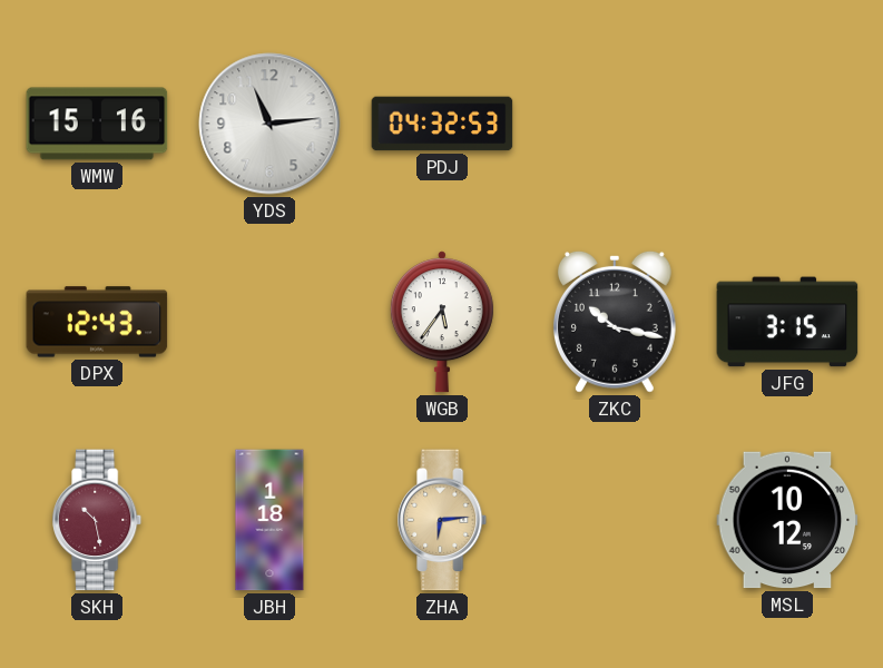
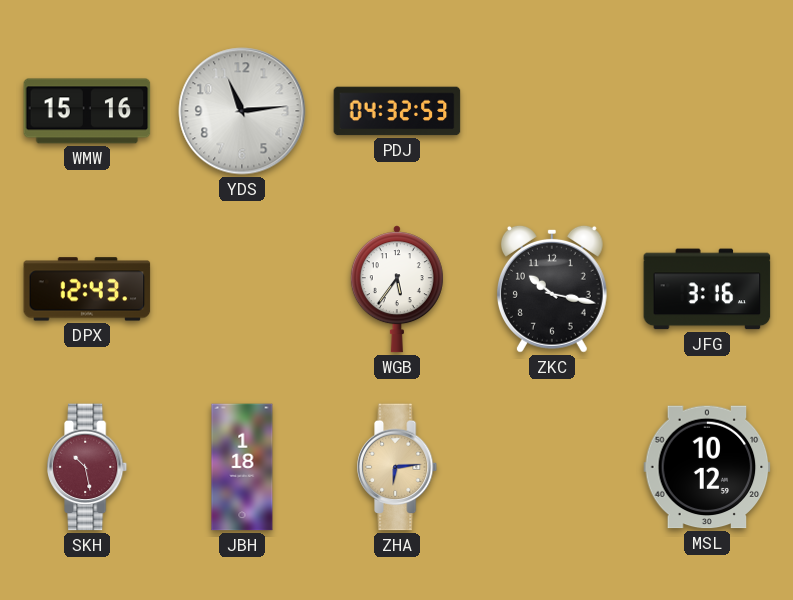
JFG: 3:15 -> 3:16 (707, 289)
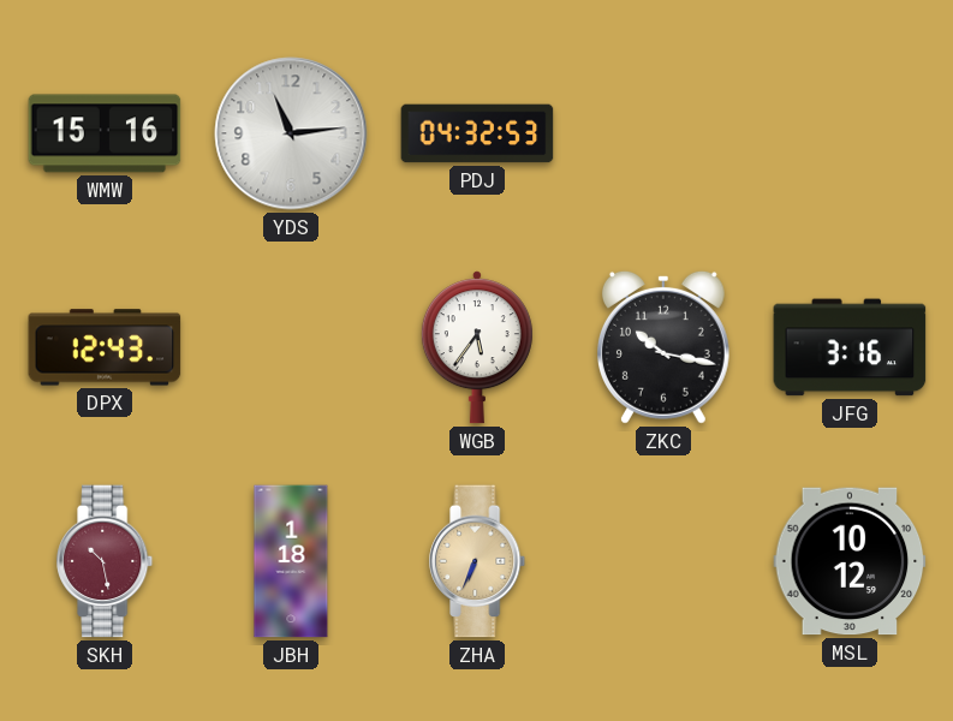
ZHA: 6:14 -> 6:34 (478, 561)
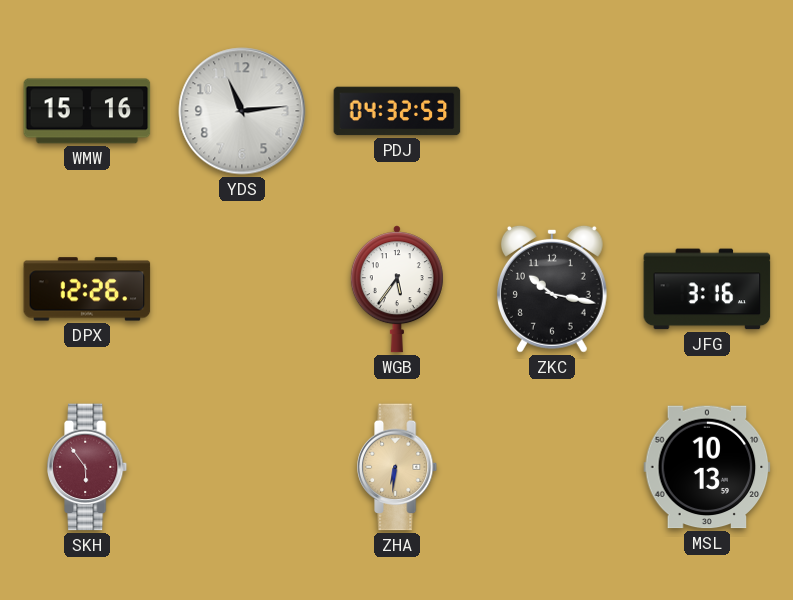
DPX: 12:43 -> 12:26 (87, 289)
SKH: 10:28 -> 5:54 (88, 467)
JBH: 1:18 -> none (291, 561)
ZHA: 6:34 -> 6:31 (398, 467)
MSL: 10:12 -> 10:13 (707, 467)
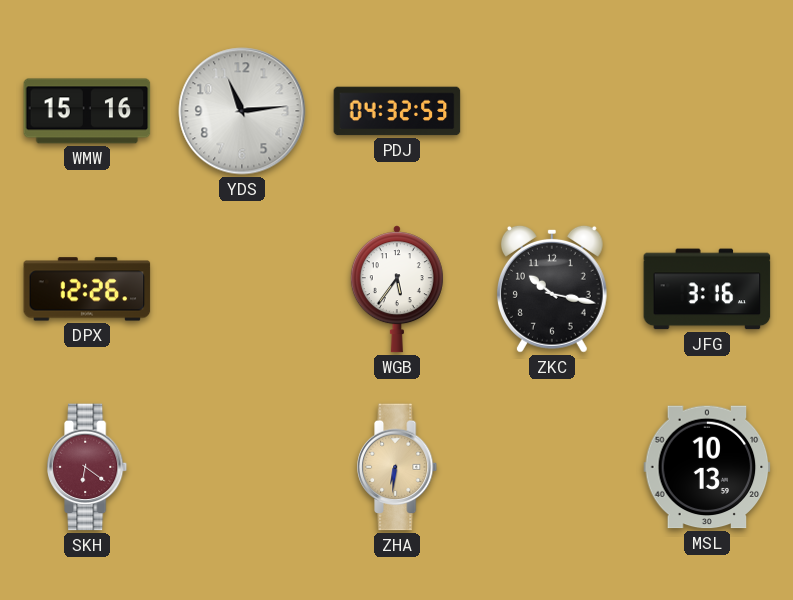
SKH: 5:54 -> 6:21 (88, 467)
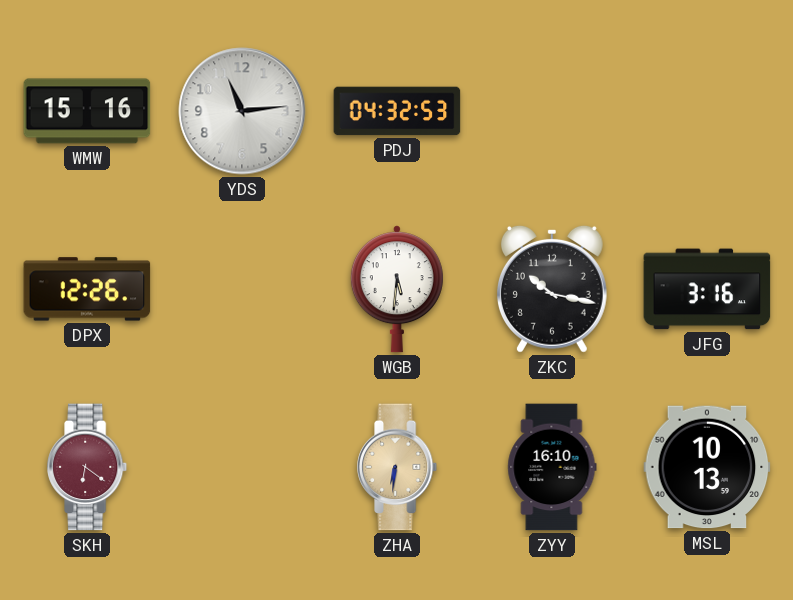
WGB: 5:36 -> 5:31 (397, 289)
ZYY: none -> 16:10 (552, 467)
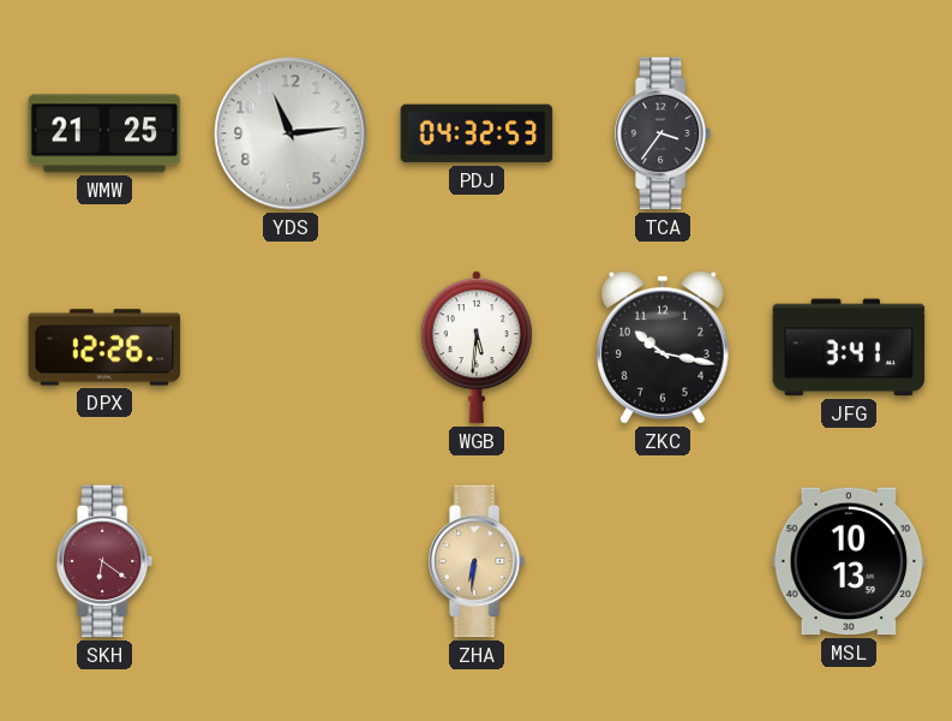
WMW: 15:16 -> 21:25 (104, 133)
TCA: none -> 3:36 (664, 133)
JFG: 3:16 -> 3:41 (849, 347)
ZYY: 16:10 -> none (552, 467)
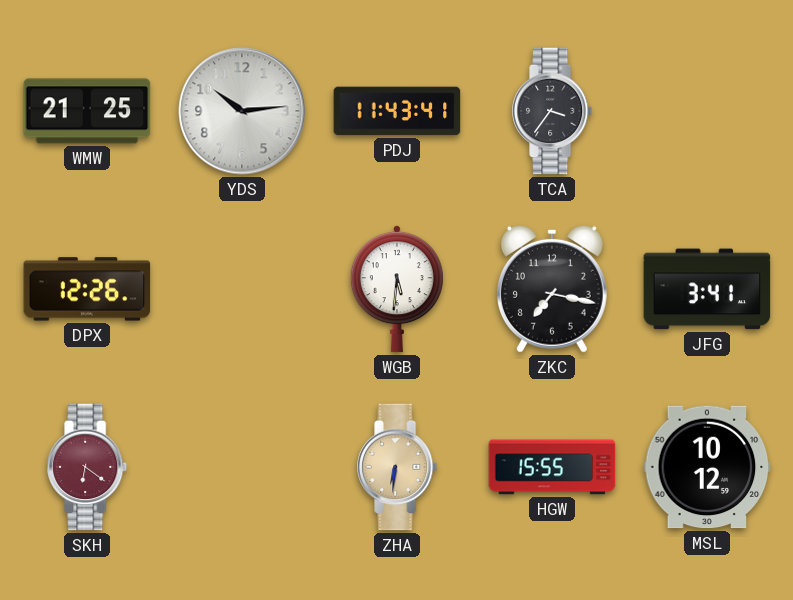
YDS: 11:14 -> 10:14 (242, 111)
PDJ: 04:32 -> 11:43 (397, 111)
ZKC: 10:17 -> 7:17 (552, 289)
HGW: none -> 15:55 (552, 467)
MSL: 10:13 -> 10:12 (707, 467)
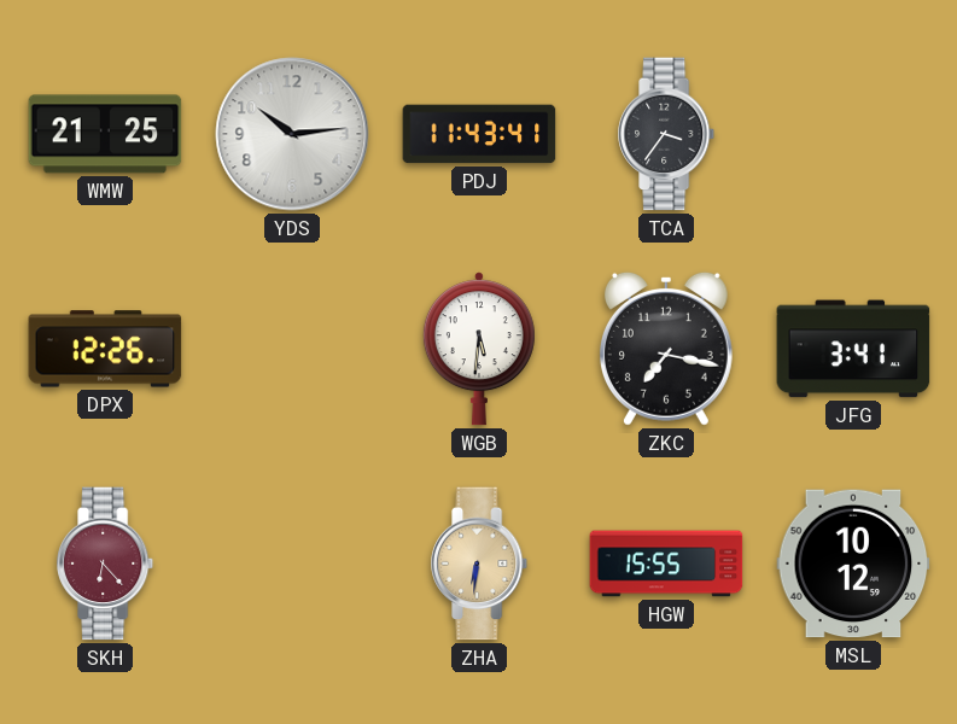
SKH: 6:21 -> 6:23 (106, 564)
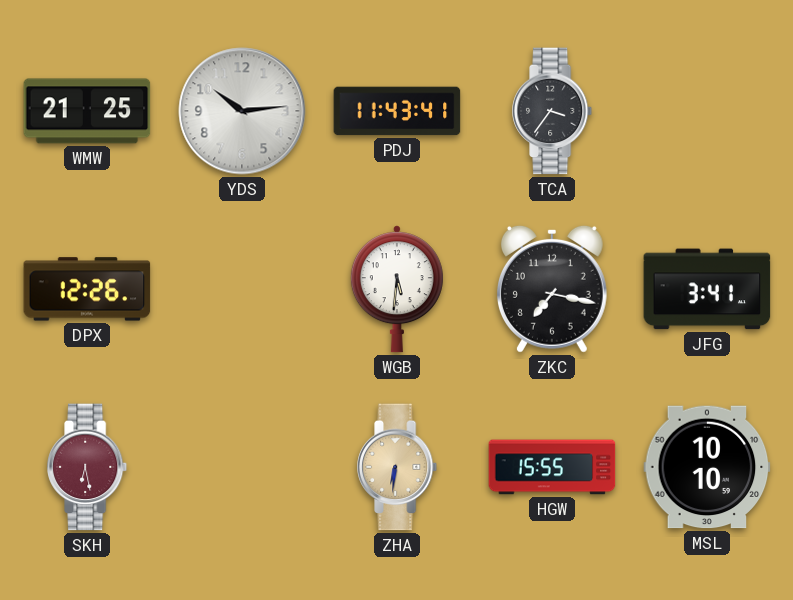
SKH: 6:23 -> 6:28 (88, 467)
MSL: 10:12 -> 10:10 (707, 467)
